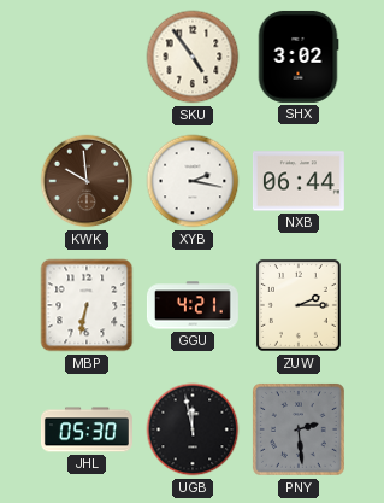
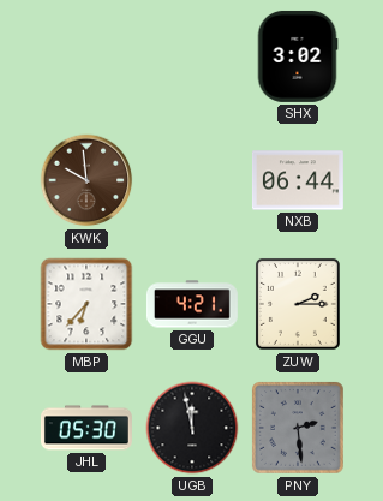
SKU: 4:54 -> none (193, 57)
XYB: 2:17 -> none (193, 181)
MBP: 6:32 -> 6:37 (86, 304)
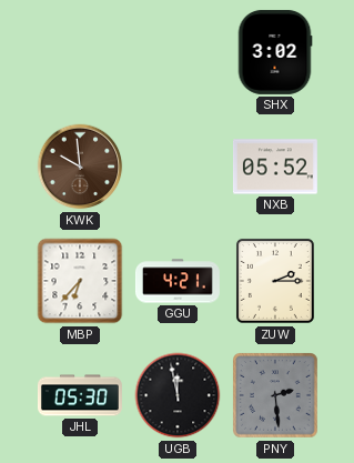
NXB: 06:44 -> 05:52 (275, 167)
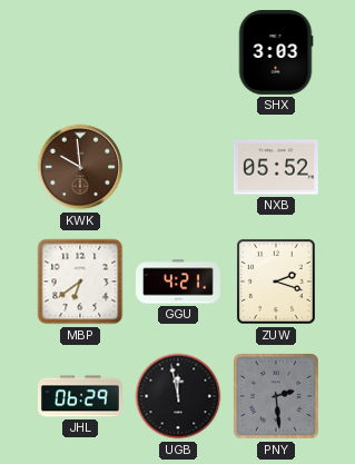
SHX: 3:02 -> 3:03 (276, 52)
MBP: 6:37 -> 6:39 (80, 282)
ZUW: 2:15 -> 2:18 (276, 282)
JHL: 05:30 -> 06:29 (80, 396)
